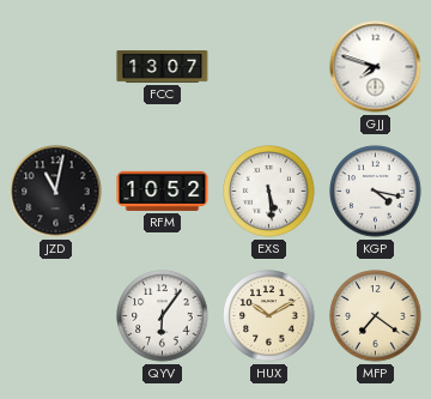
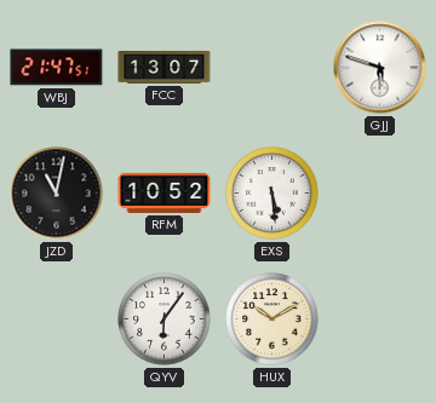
WBJ: none -> 21:47 (57, 68)
GJJ: 7:48 -> 5:48 (380, 68)
KGP: 4:17 -> none (376, 192)
MFP: 7:21 -> none (376, 316)
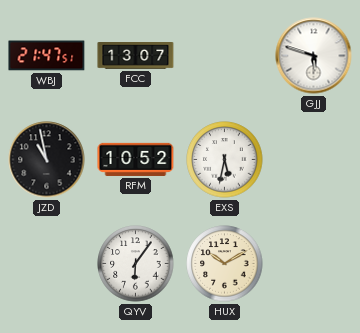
JZD: 11:02 -> 10:58 (47, 160)
EXS: 5:29 -> 5:32 (225, 160)
